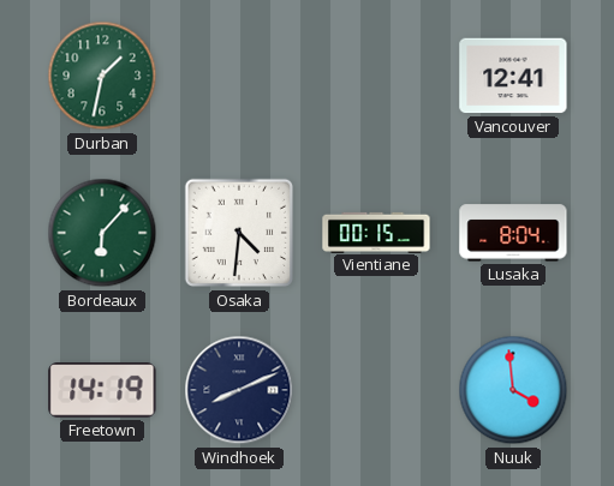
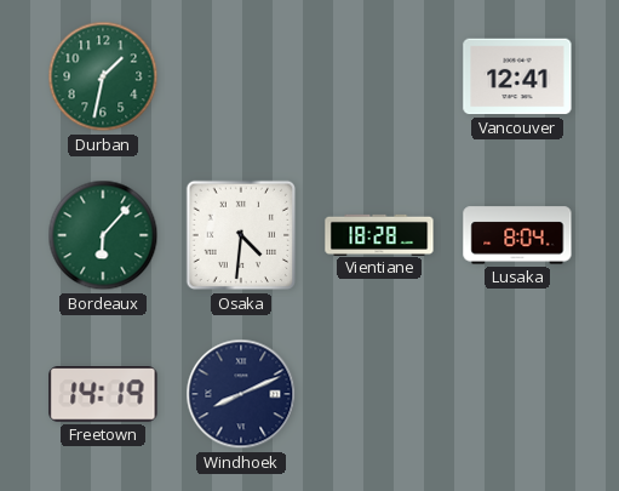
Vientiane: 00:15 -> 18:28 (379, 234)
Nuuk: 3:59 -> none (513, 390)
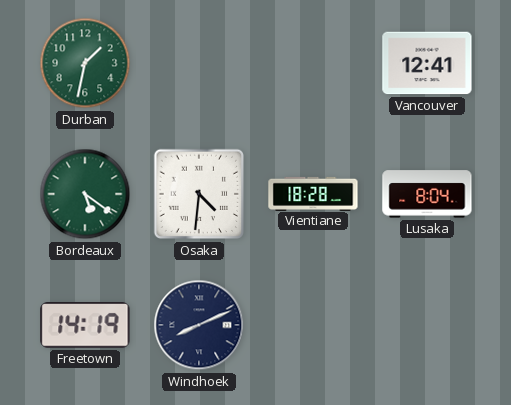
Bordeaux: 6:07 -> 5:21 (85, 194)
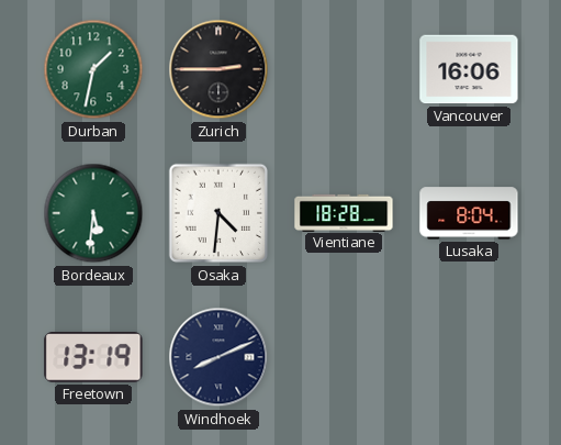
Zurich: none -> 2:45 (218, 69)
Vancouver: 12:41 -> 16:06 (469, 69)
Bordeaux: 5:21 -> 5:31 (93, 213)
Freetown: 14:19 -> 13:19 (93, 357)
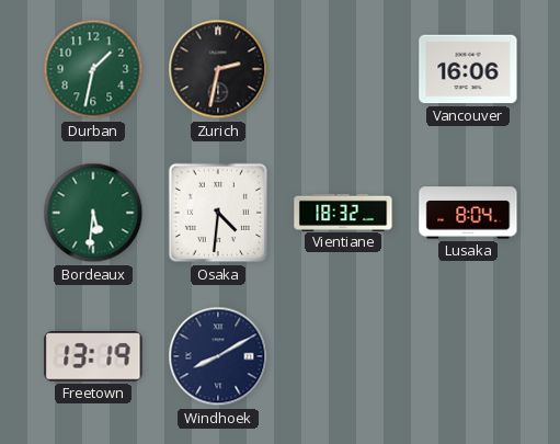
Zurich: 2:45 -> 2:32 (218, 69)
Vientiane: 18:28 -> 18:32 (343, 212)
Windhoek: 8:11 -> 8:10 (218, 356)
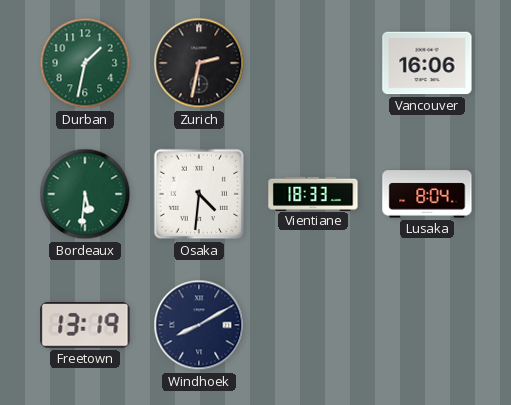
Vientiane: 18:32 -> 18:33 (313, 193)
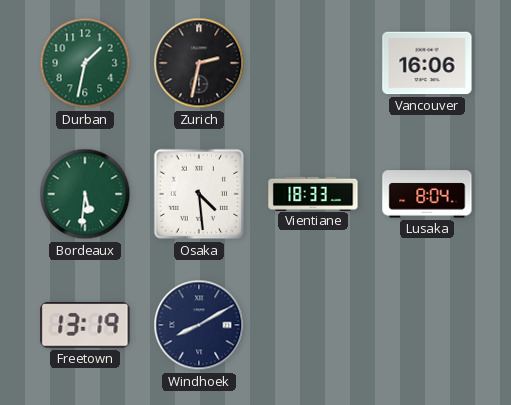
Osaka: 4:31 -> 4:29 (199, 194)
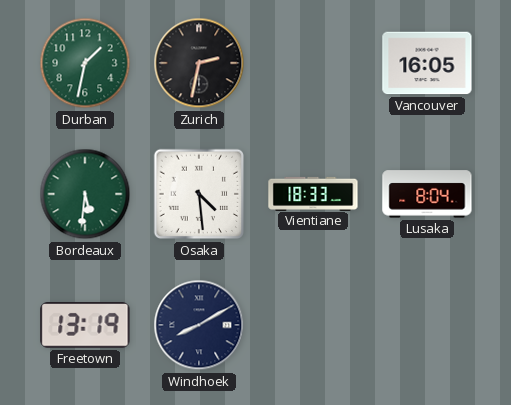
Vancouver: 16:06 -> 16:05 (427, 63)
